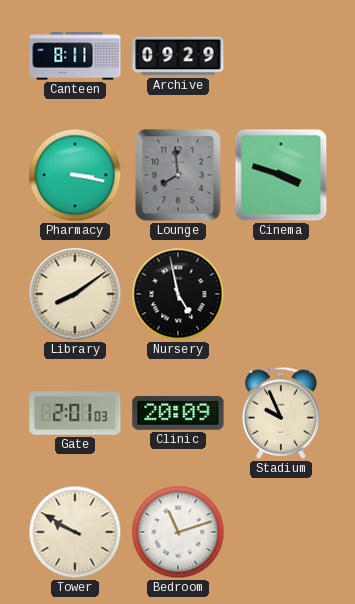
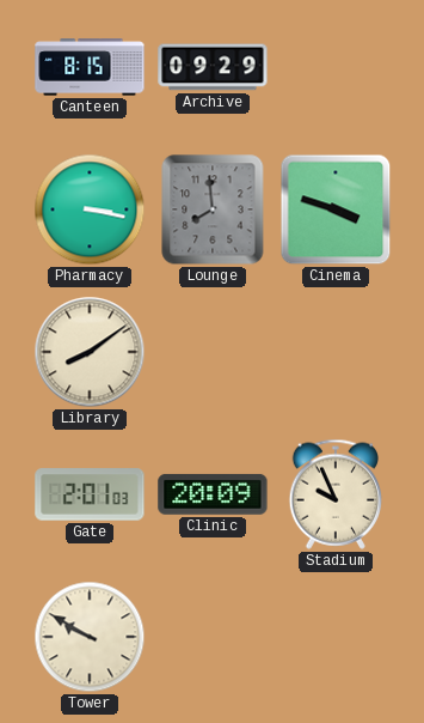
Canteen: 8:11 -> 8:15 (90, 67)
Nursery: 4:58 -> none (178, 294)
Bedroom: 11:12 -> none (178, 532)
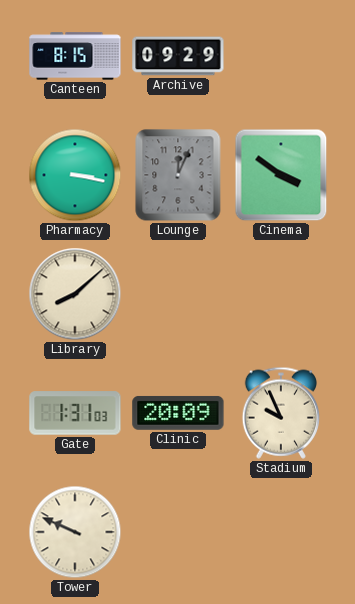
Lounge: 7:59 -> 12:04 (178, 175)
Cinema: 3:48 -> 3:51 (281, 175)
Library: 8:09 -> 8:08 (75, 294)
Gate: 2:01 -> 1:31 (75, 413)
Tower: 9:50 -> 9:49 (75, 532)
